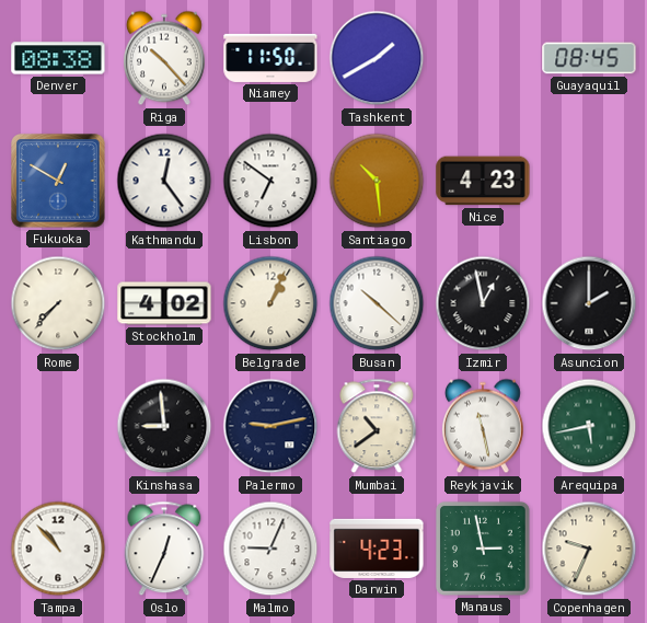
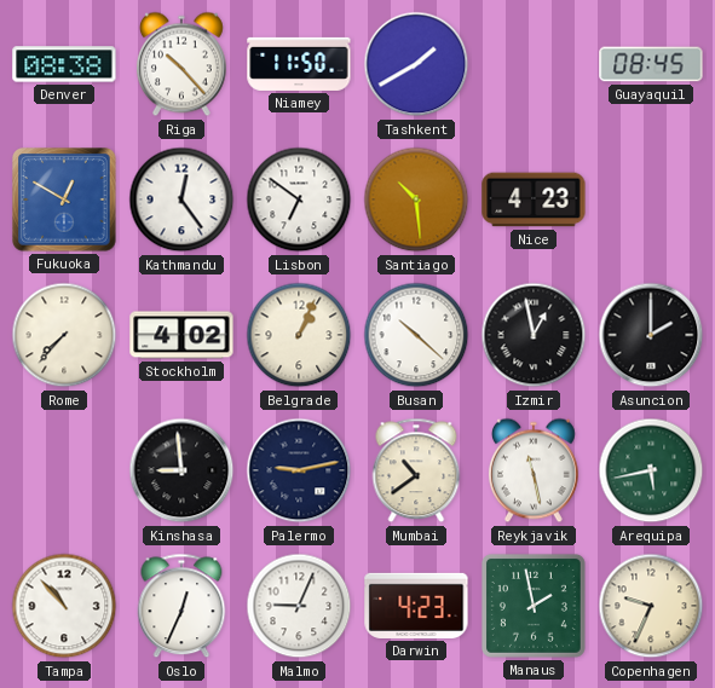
Manaus: 2:58 -> 1:58 (534, 606)
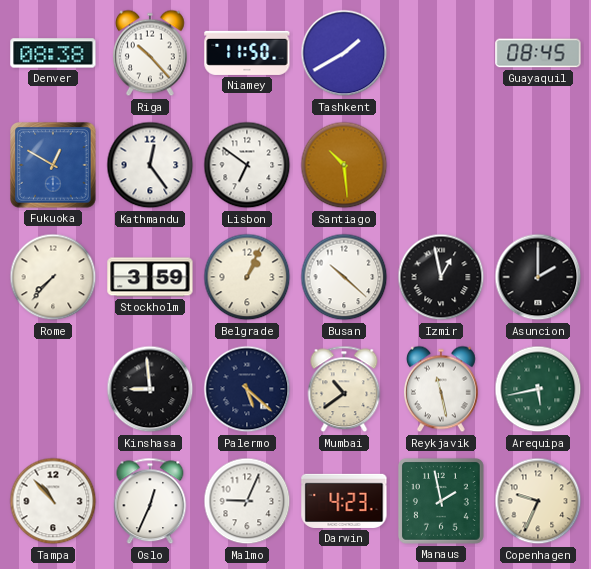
Nice: 4:23 -> none (534, 200)
Stockholm: 4:02 -> 3:59 (150, 277)
Palermo: 9:13 -> 5:22 (247, 389)
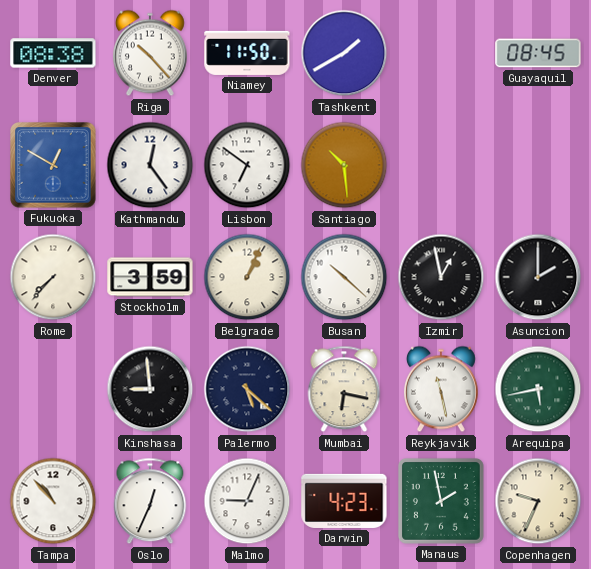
Mumbai: 10:39 -> 6:17 (344, 389)
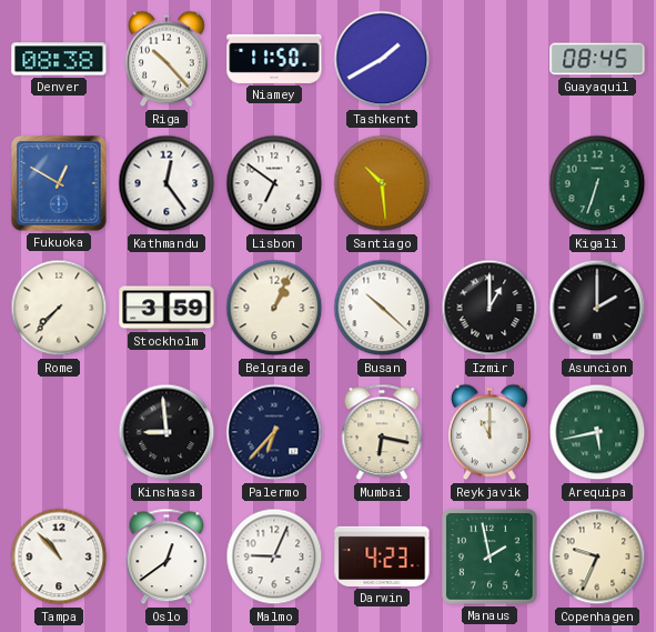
Kigali: none -> 6:33 (597, 183)
Izmir: 12:58 -> 1:00 (490, 308)
Palermo: 5:22 -> 6:37 (274, 432)
Reykjavik: 11:28 -> 11:00 (490, 432)
Oslo: 12:34 -> 12:39 (166, 556)
